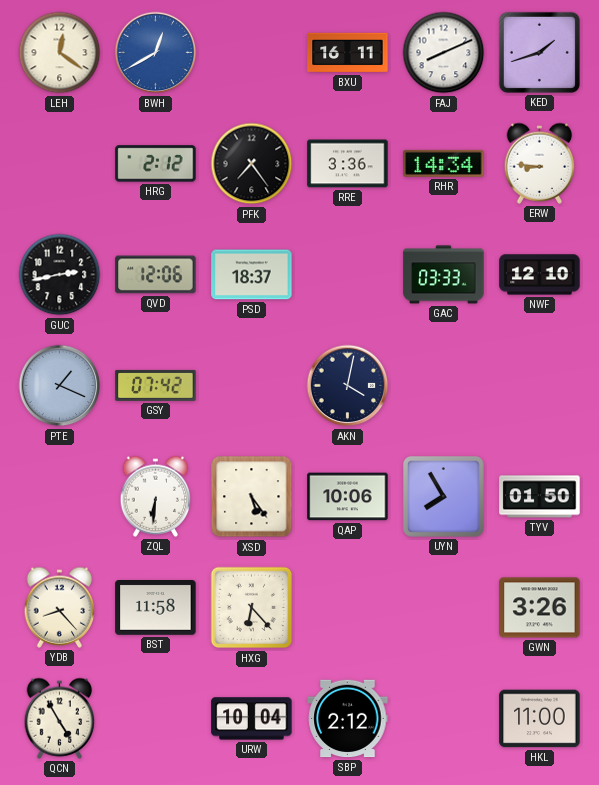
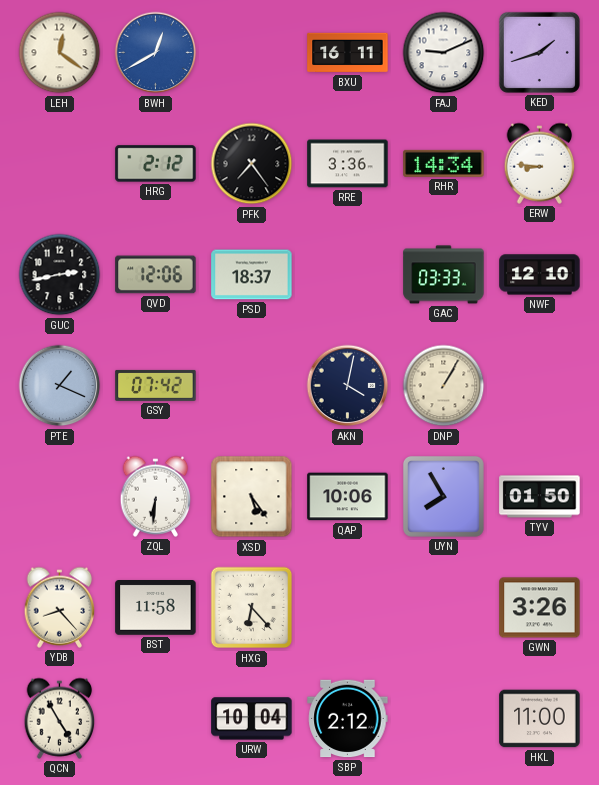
FAJ: 8:11 -> 9:11 (444, 53)
DNP: none -> 1:05 (444, 386)
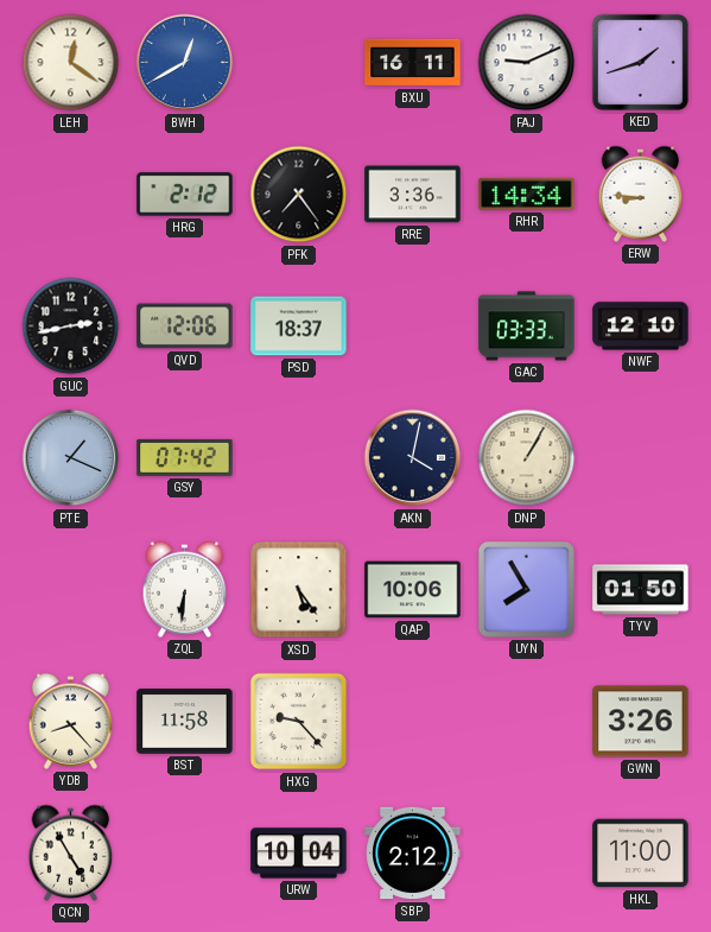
HXG: 6:23 -> 9:23 (299, 722)
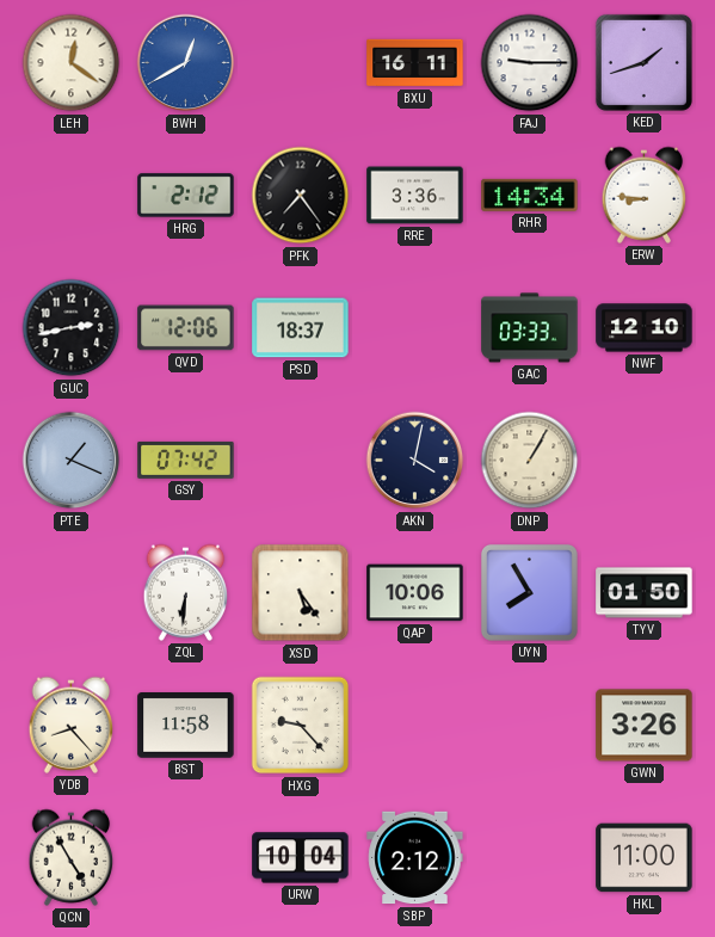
FAJ: 9:11 -> 9:15 (530, 63)
